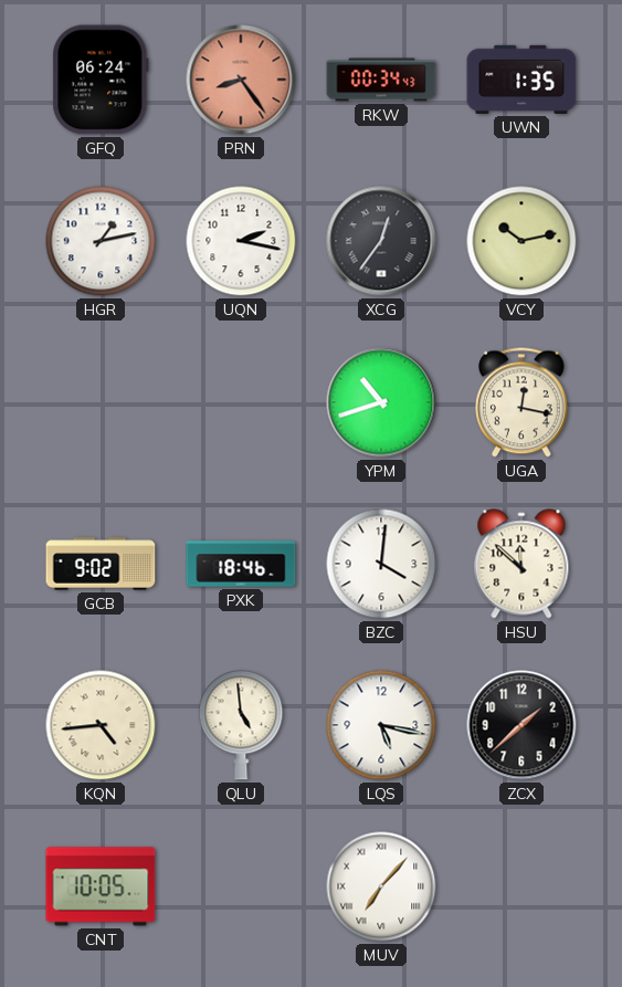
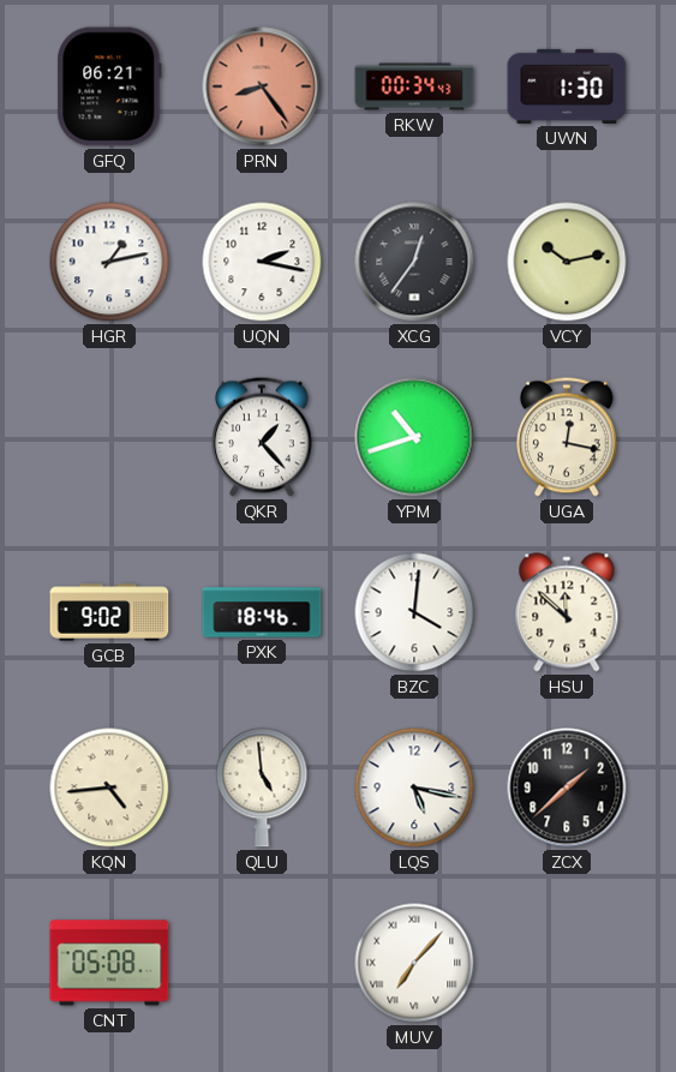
GFQ: 06:24 -> 06:21 (109, 86)
UWN: 1:35 -> 1:30 (567, 86)
QKR: none -> 1:23 (263, 437)
CNT: 10:05 -> 05:08 (109, 963)
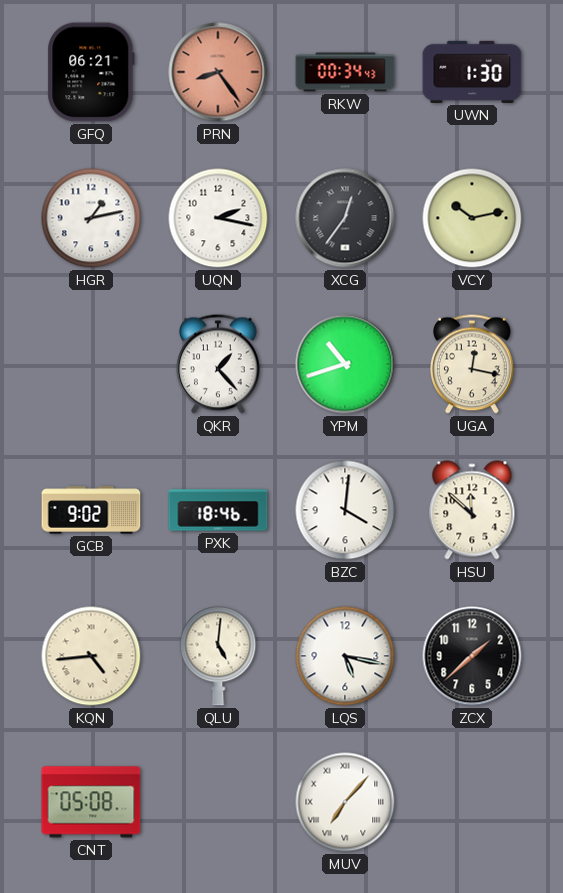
QLU: 4:59 -> 5:01 (218, 656)
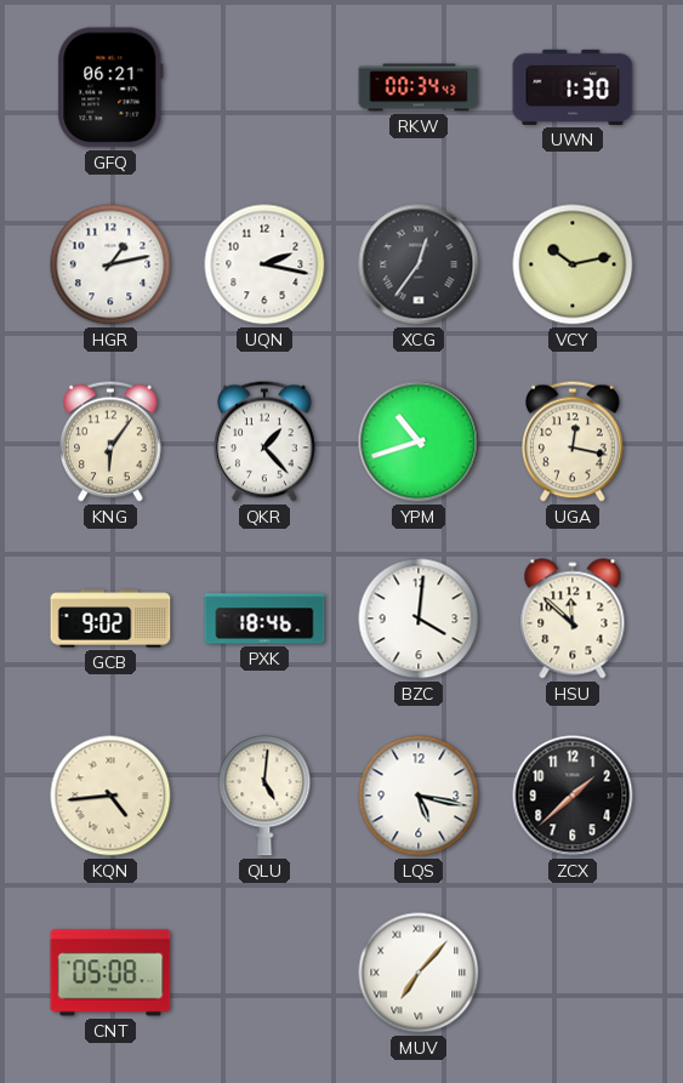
PRN: 8:24 -> none (218, 72)
KNG: none -> 6:06 (112, 441)
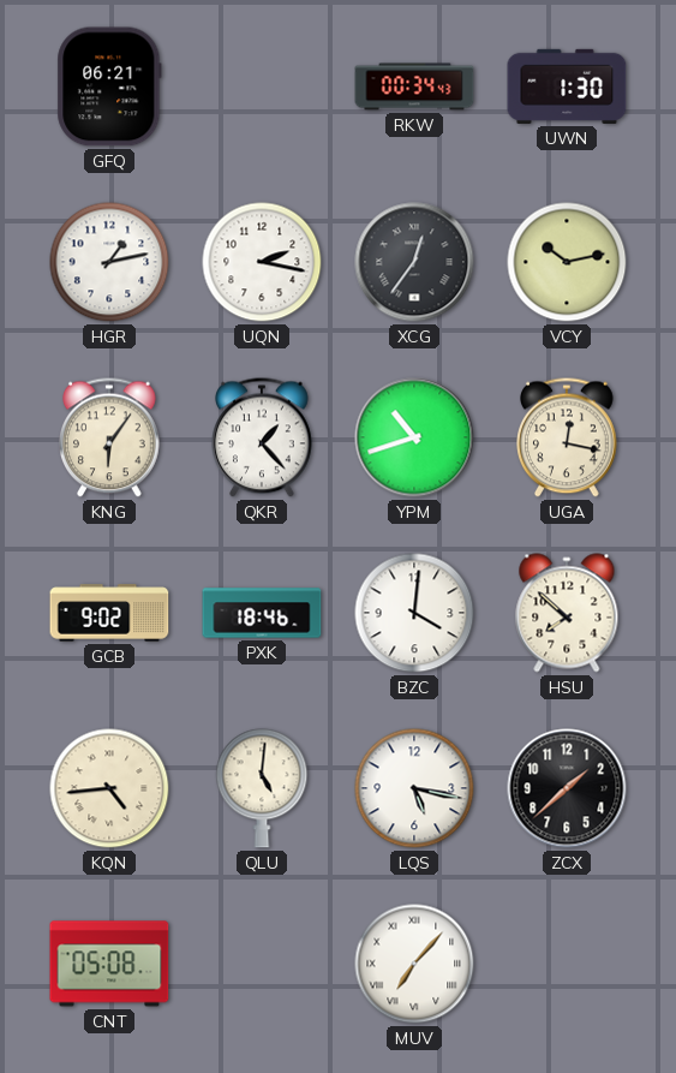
HSU: 11:52 -> 7:52 (567, 613)
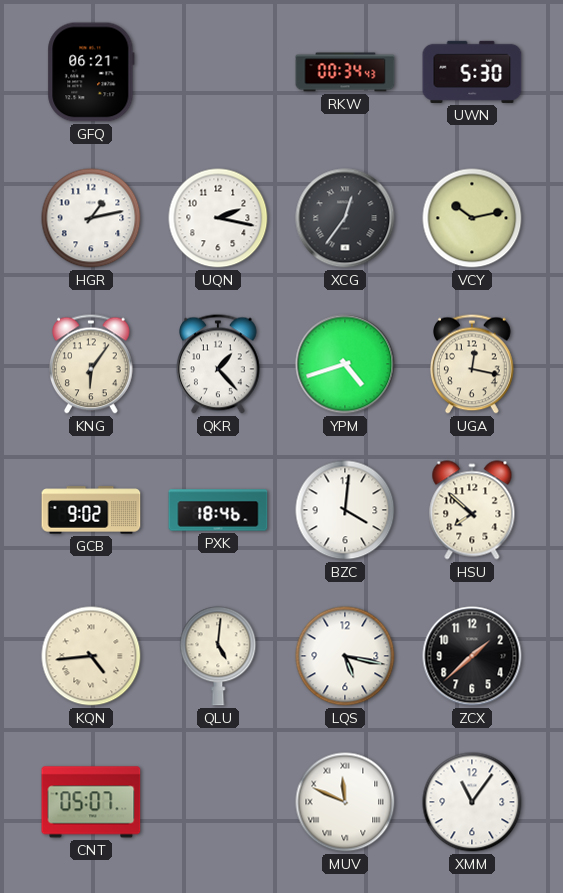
UWN: 1:30 -> 5:30 (472, 72)
YPM: 10:42 -> 4:42 (345, 364)
CNT: 05:08 -> 05:07 (91, 802)
MUV: 7:07 -> 11:49 (345, 802)
XMM: none -> 11:06 (472, 802)
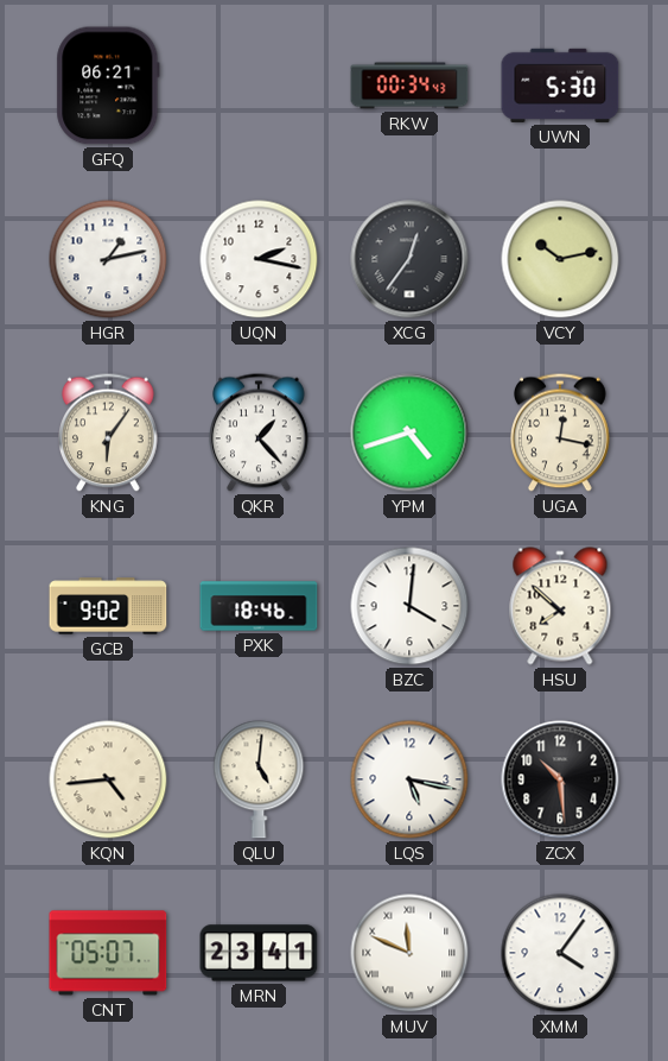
ZCX: 1:38 -> 10:29 (560, 779)
MRN: none -> 23:41 (259, 953)
XMM: 11:06 -> 4:06 (560, 953)
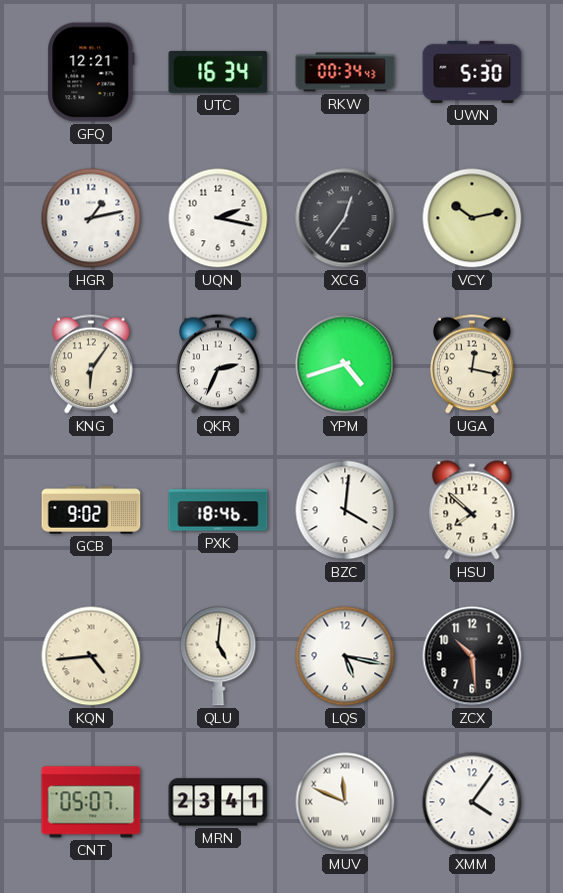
GFQ: 06:21 -> 12:21 (91, 72)
UTC: none -> 16:34 (218, 72)
QKR: 1:23 -> 2:34 (219, 364)
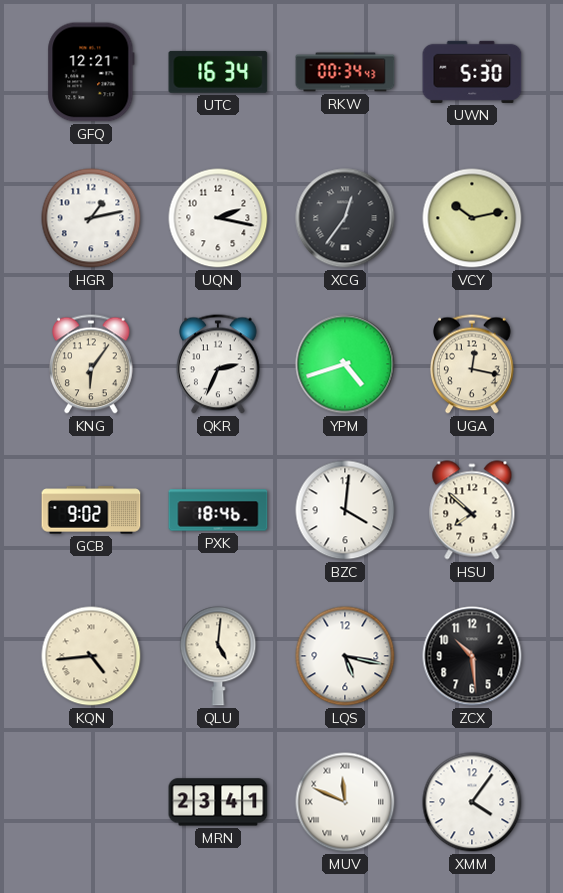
CNT: 05:07 -> none (91, 802)
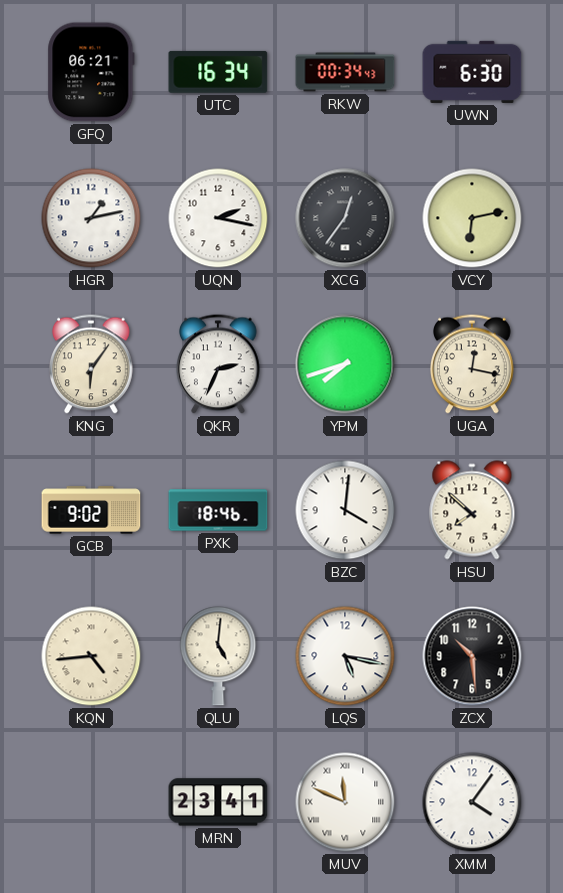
GFQ: 12:21 -> 06:21 (91, 72)
UWN: 5:30 -> 6:30 (472, 72)
VCY: 10:13 -> 6:13 (472, 218)
YPM: 4:42 -> 7:42 (345, 364)
